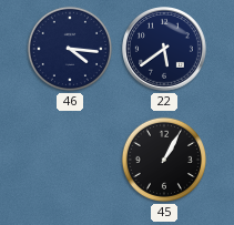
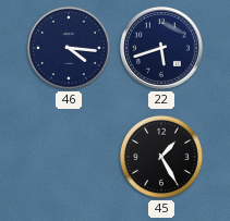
22: 5:39 -> 5:42 (162, 49)
45: 1:05 -> 1:25 (160, 157)
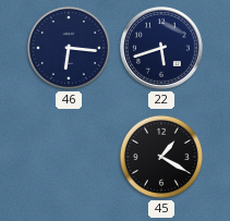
46: 4:16 -> 6:16 (68, 48)
45: 1:25 -> 1:20 (160, 157)
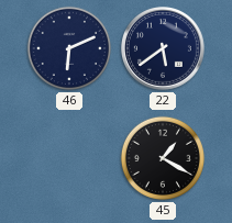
46: 6:16 -> 6:11 (68, 48)
22: 5:42 -> 5:39 (164, 49)
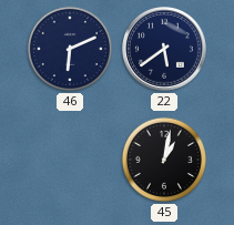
45: 1:20 -> 1:02 (163, 160)
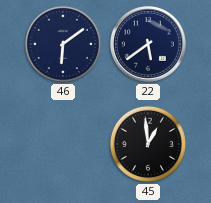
46: 6:11 -> 6:09 (62, 44)
45: 1:02 -> 12:59 (147, 144)
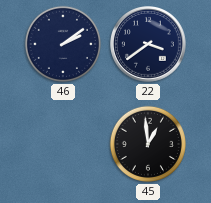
46: 6:09 -> 2:09 (62, 44)
22: 5:39 -> 3:39 (149, 45)
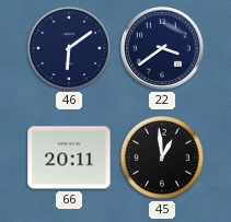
46: 2:09 -> 6:09 (68, 48)
66: none -> 20:11 (69, 157)
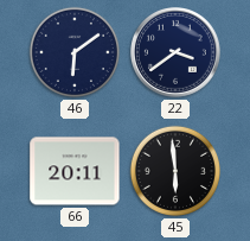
45: 12:59 -> 5:59 (174, 171)
